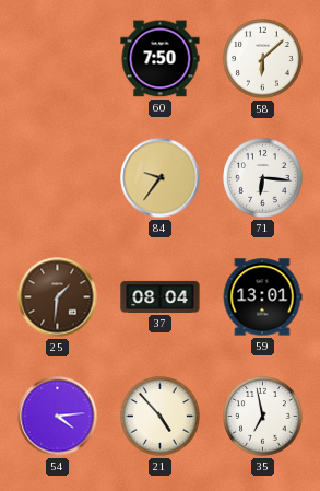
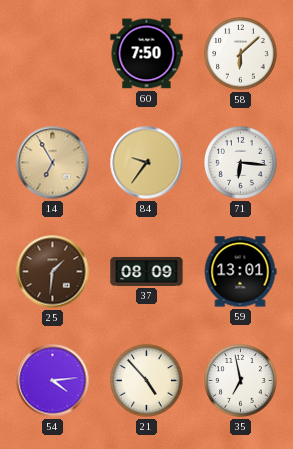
14: none -> 6:55 (53, 163)
37: 08:04 -> 08:09 (147, 271)
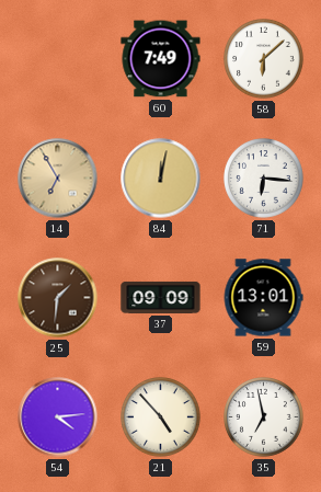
60: 7:50 -> 7:49 (161, 59)
84: 9:36 -> 12:02 (161, 179)
37: 08:09 -> 09:09 (161, 297)
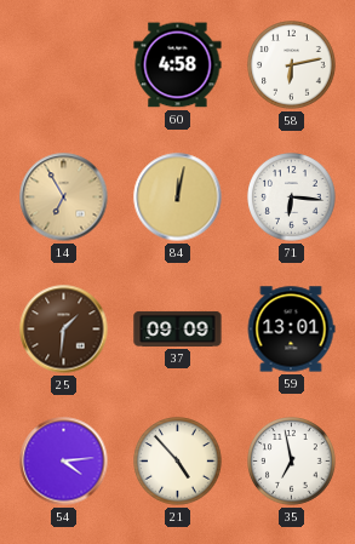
60: 7:49 -> 4:58 (178, 65)
58: 6:08 -> 6:13 (292, 65)
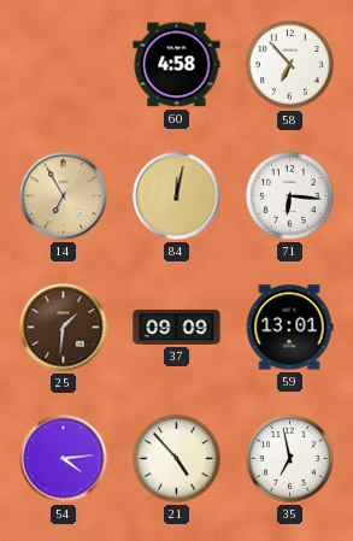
58: 6:13 -> 6:53 (290, 65)
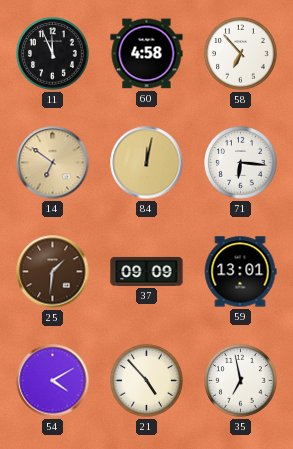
11: none -> 11:56 (53, 54)
14: 6:55 -> 6:51 (53, 163)
54: 4:14 -> 4:10 (53, 381)
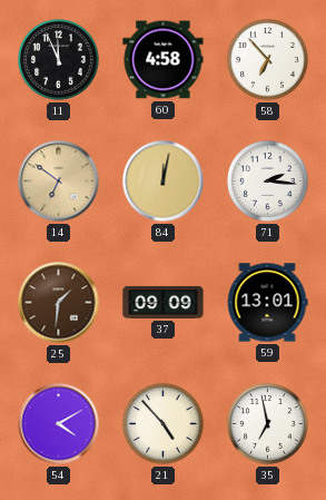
71: 6:16 -> 2:16 (268, 182)
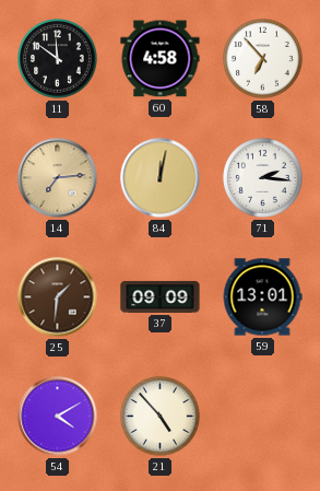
11: 11:56 -> 11:51 (58, 59)
14: 6:51 -> 7:14 (58, 178)
35: 6:58 -> none (268, 424)
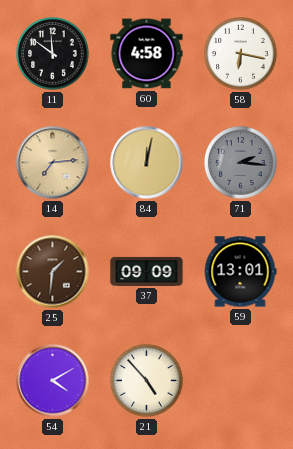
58: 6:53 -> 6:17 (241, 54)
71 dial: white -> grey (241, 163)
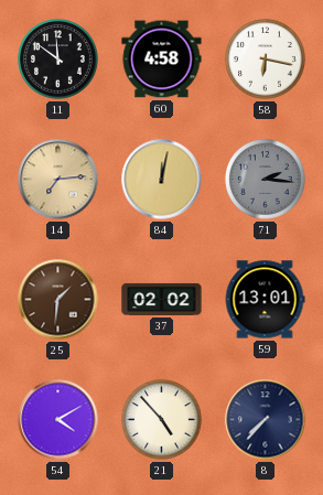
37: 09:09 -> 02:02 (162, 299)
8: none -> 7:37 (266, 420)
